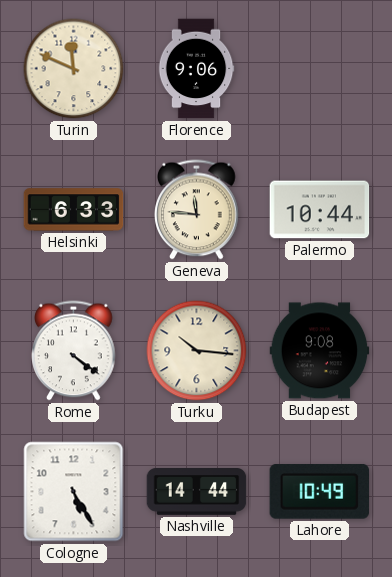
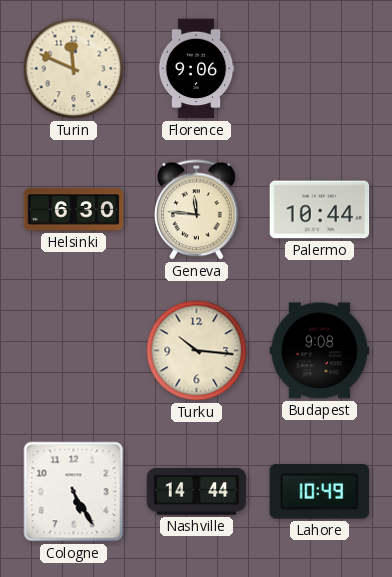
Helsinki: 6:33 -> 6:30 (74, 210)
Rome: 4:21 -> none (74, 351)
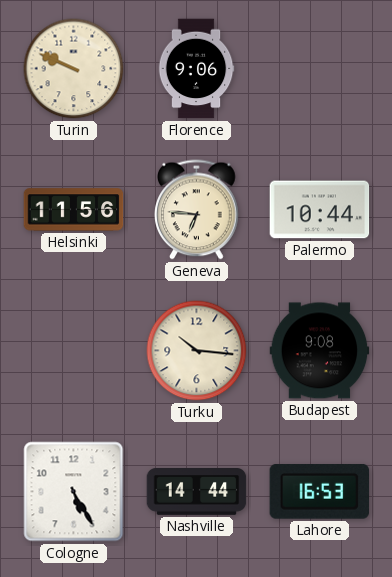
Turin: 11:49 -> 9:49 (74, 69)
Helsinki: 6:30 -> 11:56 (74, 210)
Geneva: 11:46 -> 6:46 (197, 210)
Lahore: 10:49 -> 16:53 (319, 492)
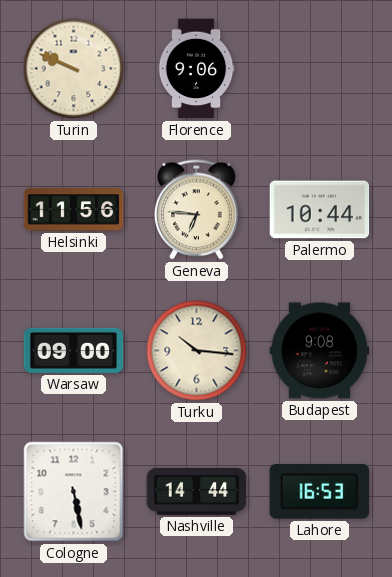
Warsaw: none -> 09:00 (74, 350)
Cologne: 5:25 -> 5:28 (74, 492)
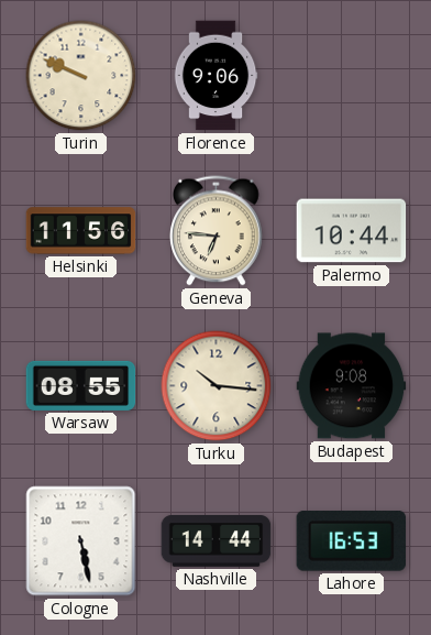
Warsaw: 09:00 -> 08:55 (81, 385)
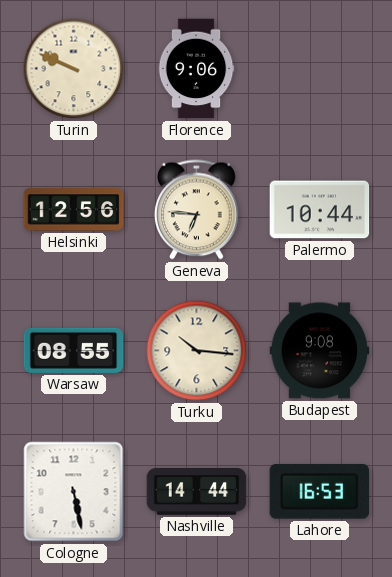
Helsinki: 11:56 -> 12:56 (74, 210)
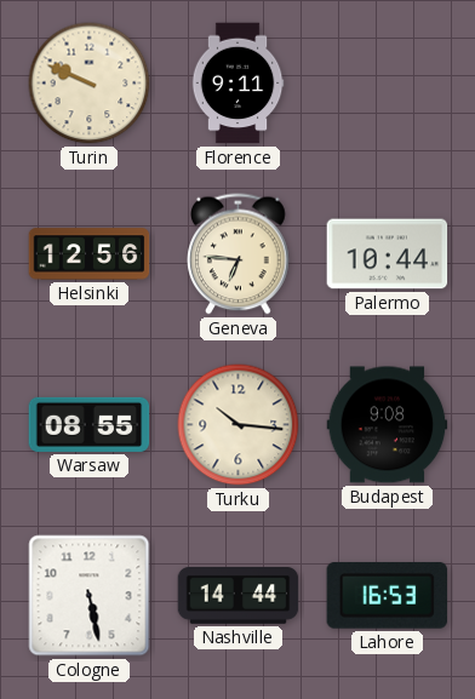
Florence: 9:06 -> 9:11 (237, 84)
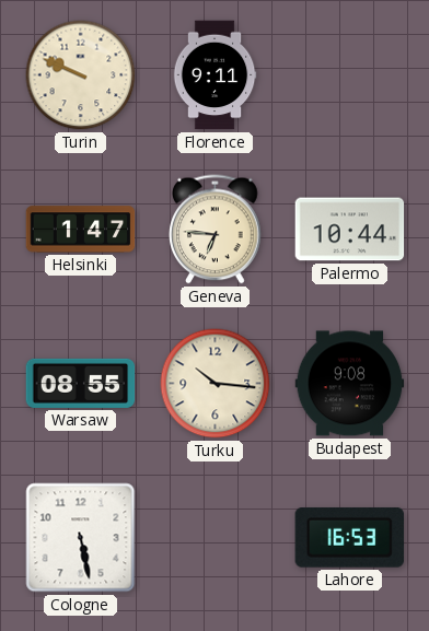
Helsinki: 12:56 -> 1:47 (81, 230)
Nashville: 14:44 -> none (239, 596)
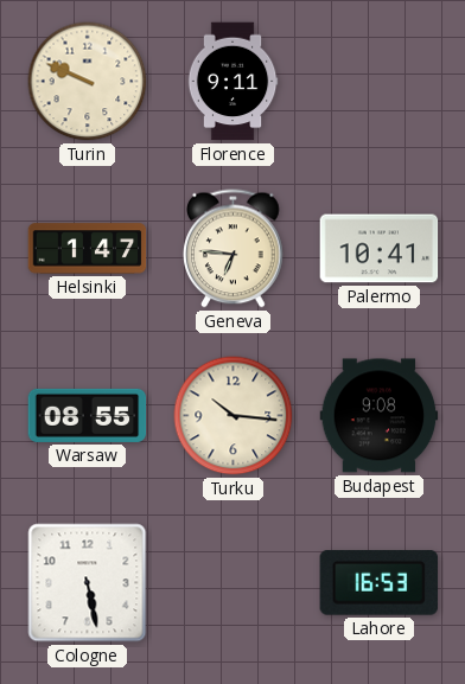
Palermo: 10:44 -> 10:41 (380, 249)
